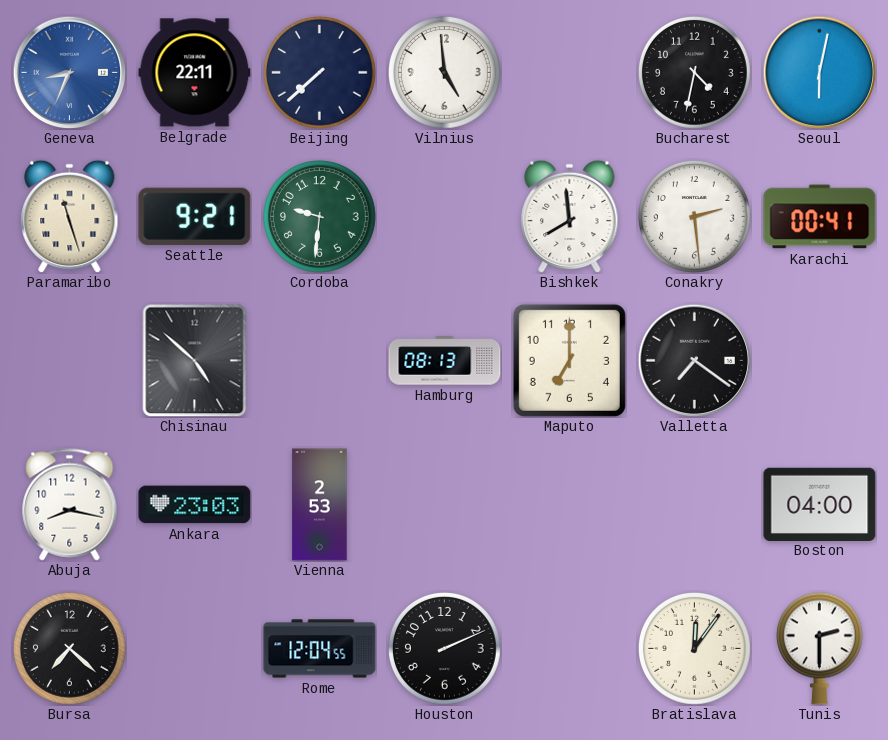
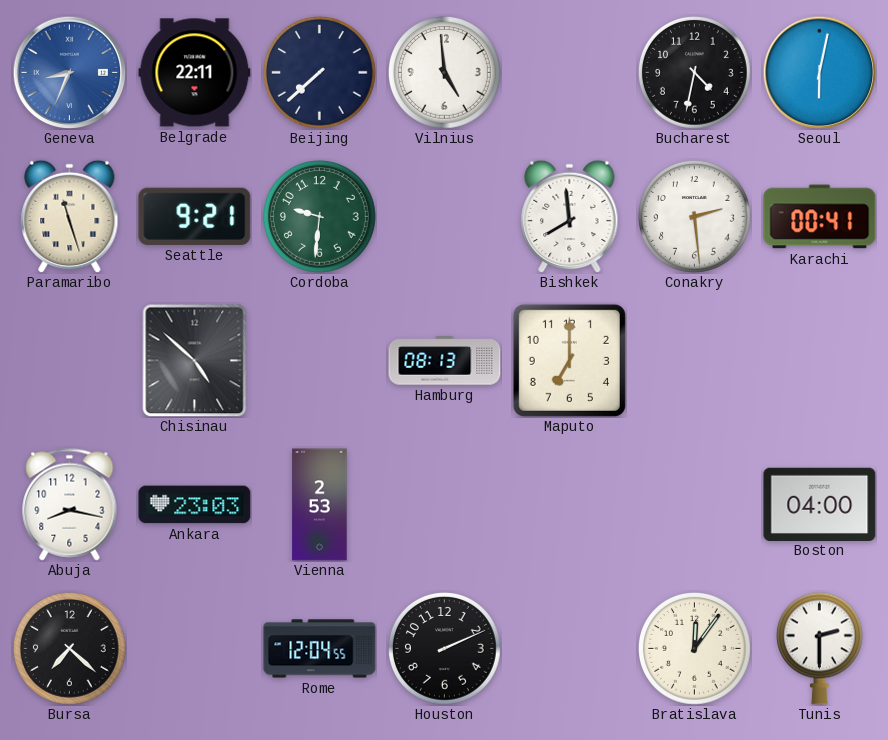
Valletta: 7:21 -> none (694, 360)
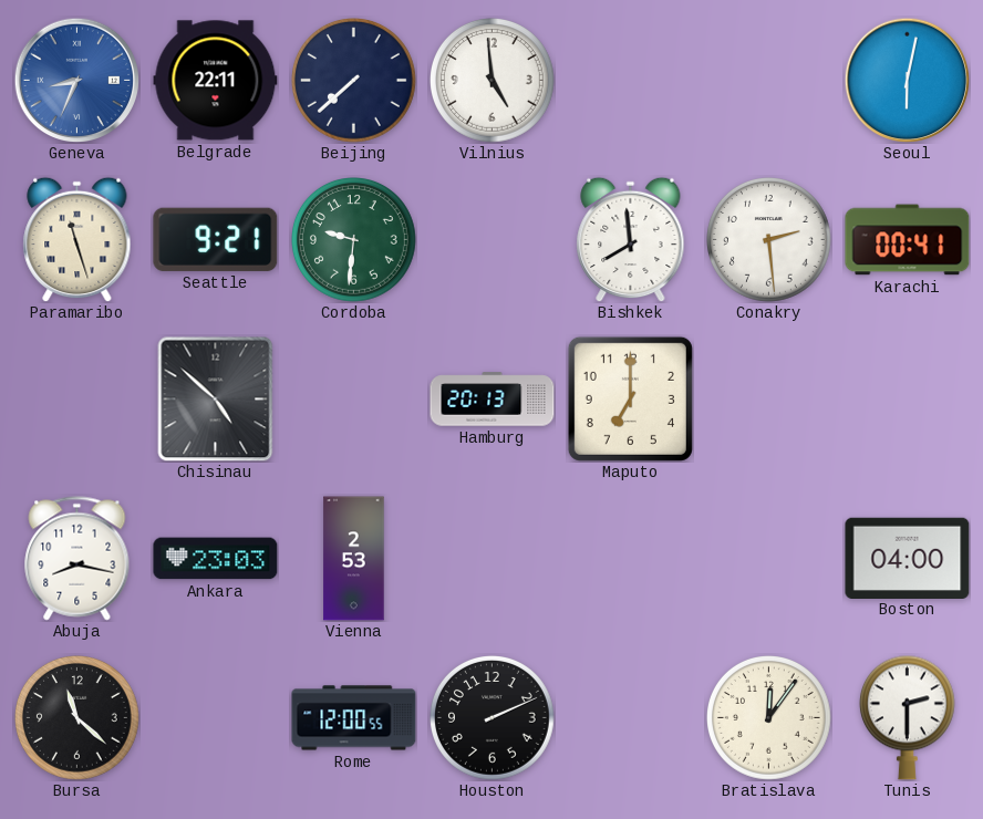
Bucharest: 4:32 -> none (695, 73)
Hamburg: 08:13 -> 20:13 (493, 400)
Bursa: 7:22 -> 11:22 (77, 718)
Rome: 12:04 -> 12:00 (354, 718)
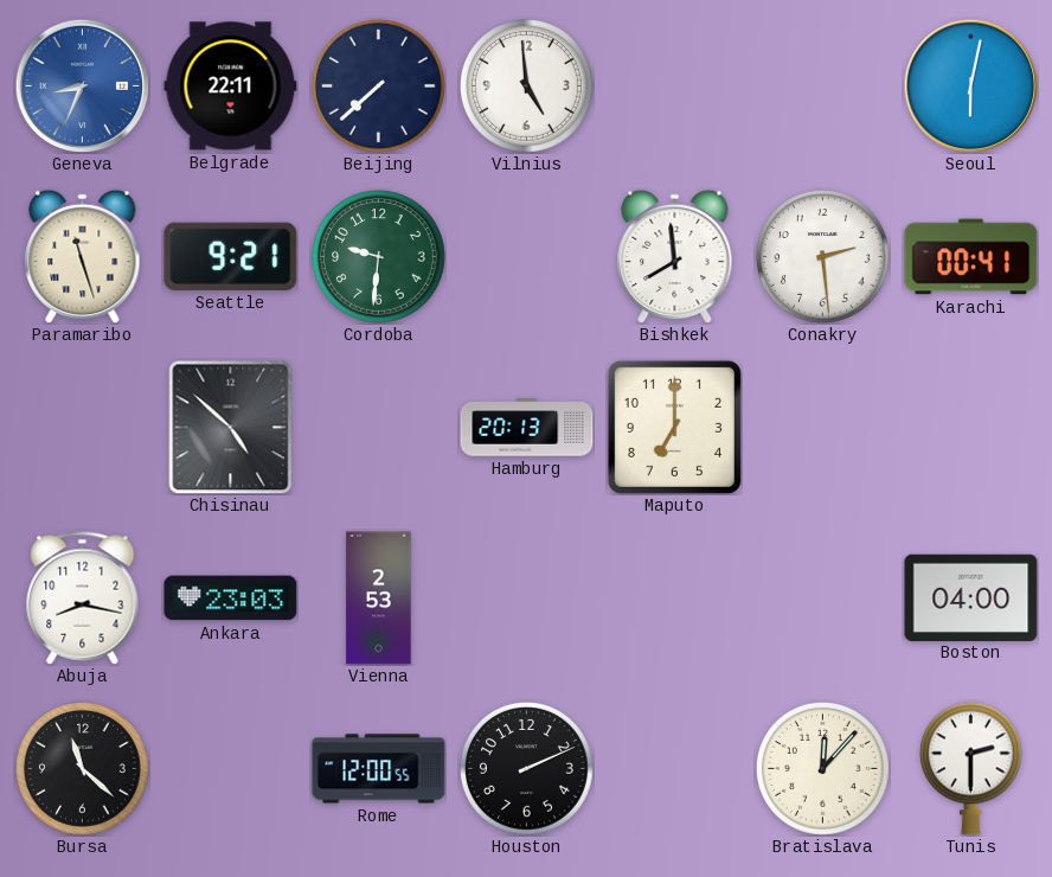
Bratislava: 12:06 -> 12:07 (823, 769)
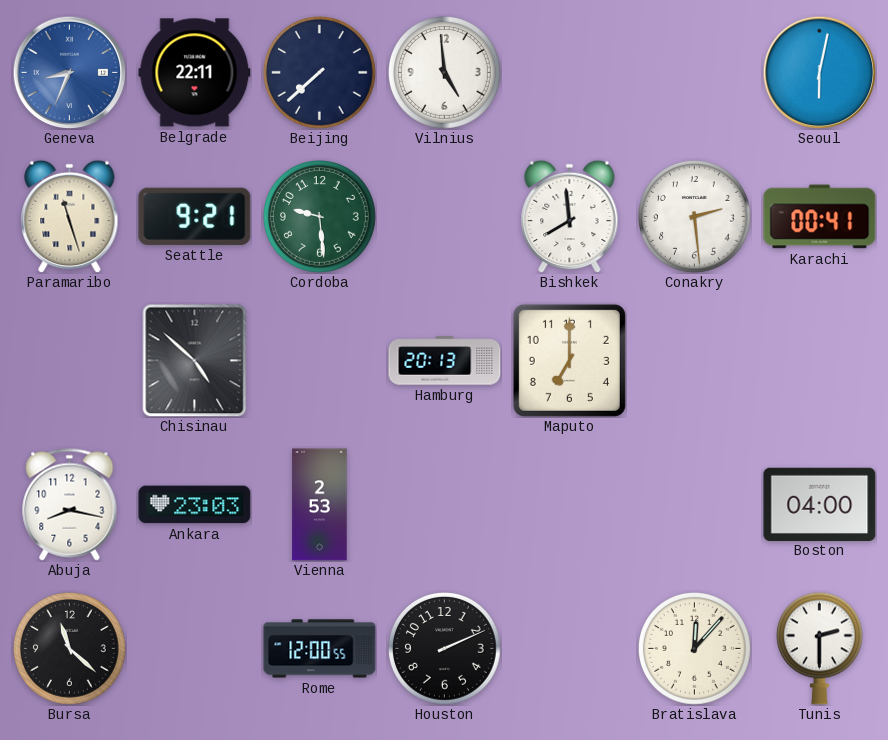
Cordoba: 9:31 -> 9:29 (320, 217)
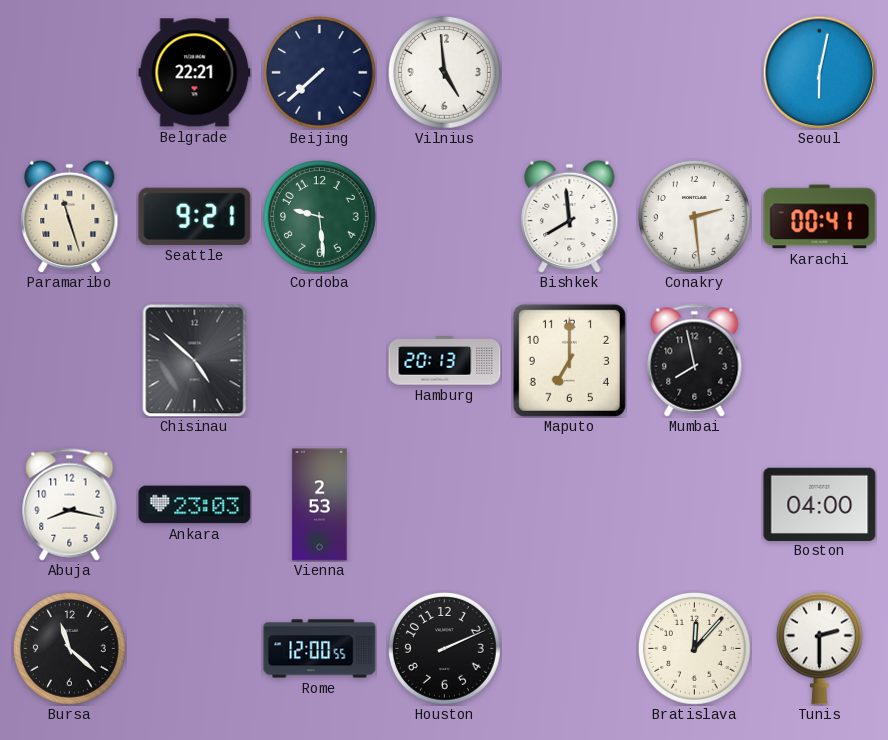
Geneva: 8:34 -> none (69, 72)
Belgrade: 22:11 -> 22:21 (195, 73)
Mumbai: none -> 7:58 (695, 361)
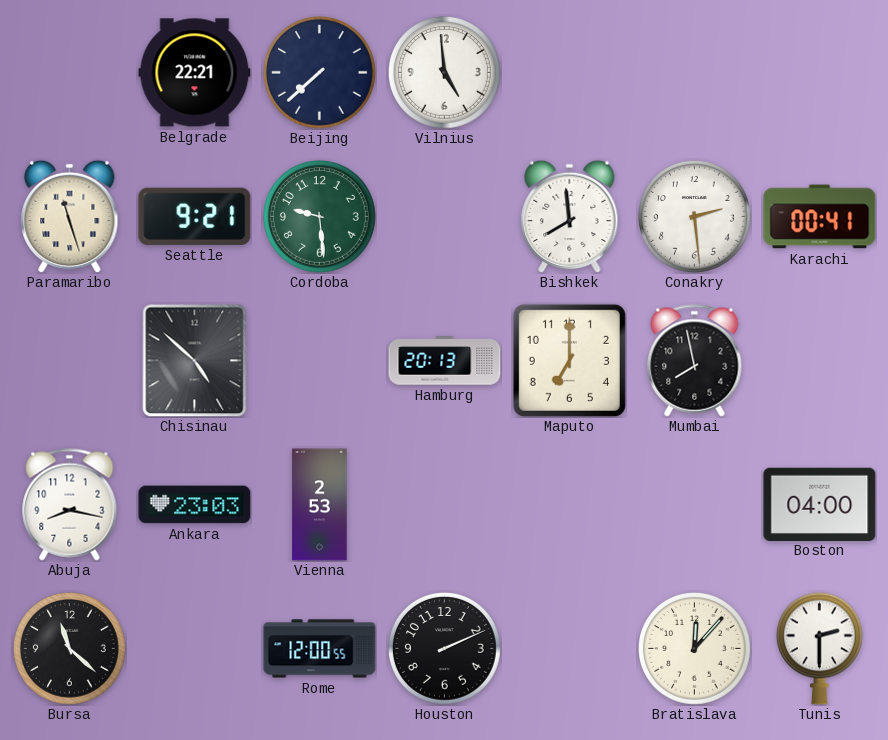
Seoul: 6:02 -> none (819, 72)
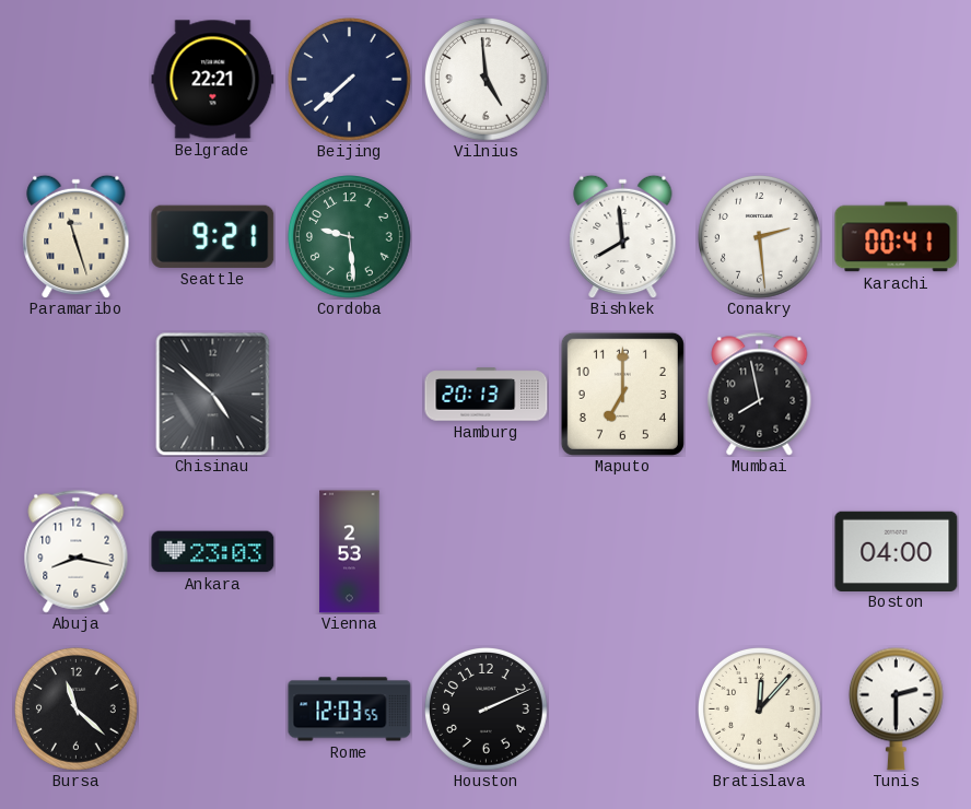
Rome: 12:00 -> 12:03 (350, 710)
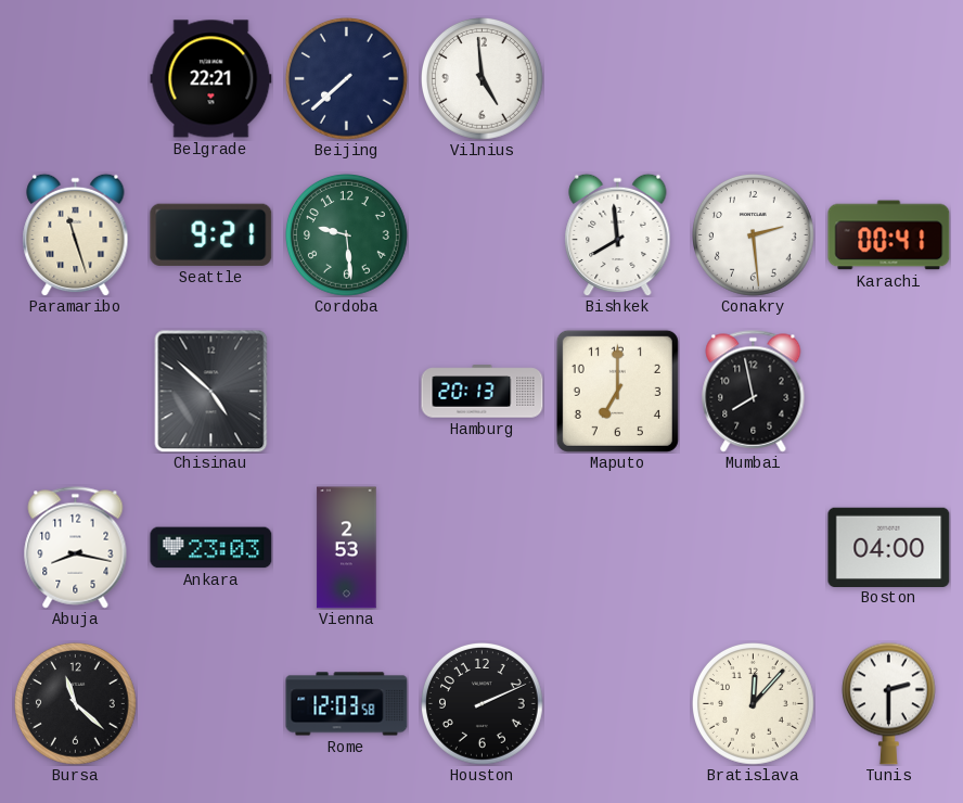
Rome: 12:03:55 -> 12:03:58 (347, 704)
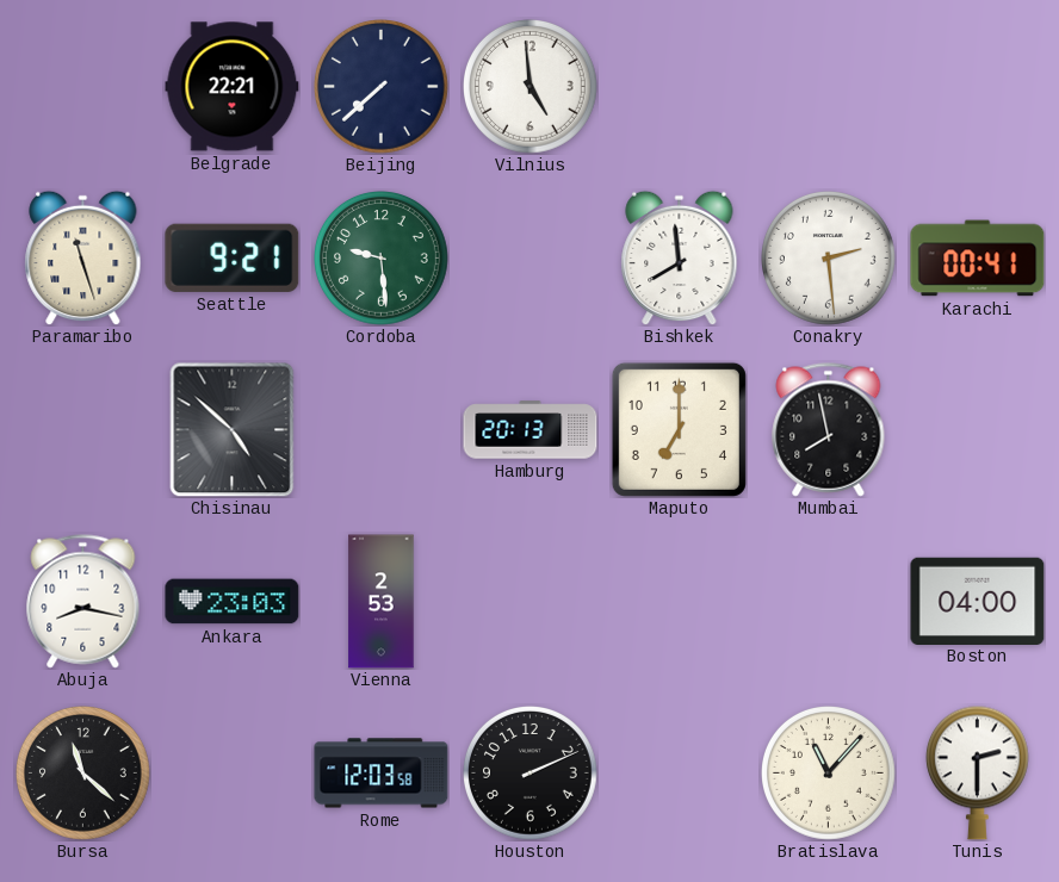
Bratislava: 12:07 -> 11:07 (829, 774)
